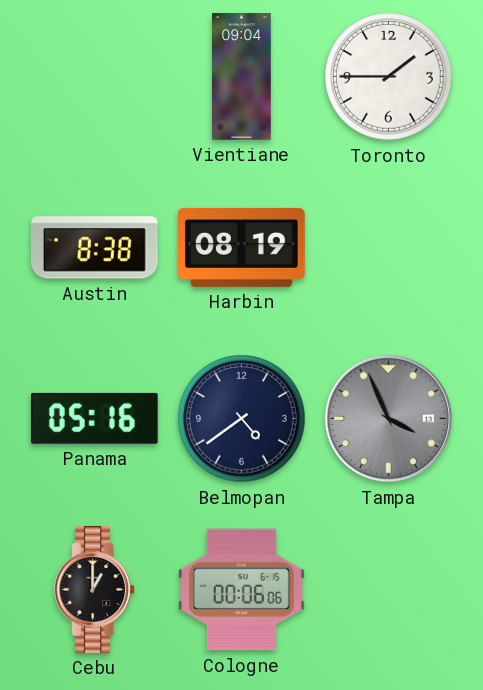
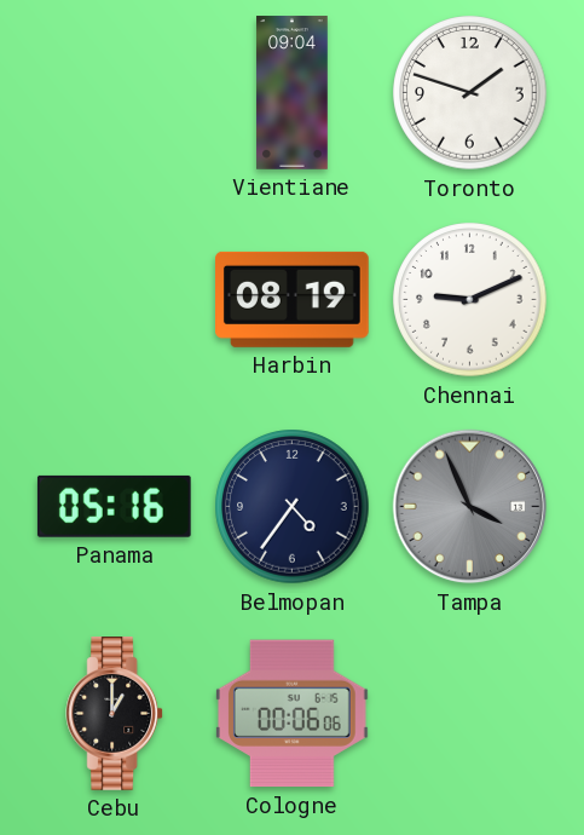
Toronto: 1:45 -> 1:48 (470, 93)
Austin: 8:38 -> none (94, 248)
Chennai: none -> 9:11 (470, 300)
Belmopan: 4:39 -> 4:36 (293, 507)
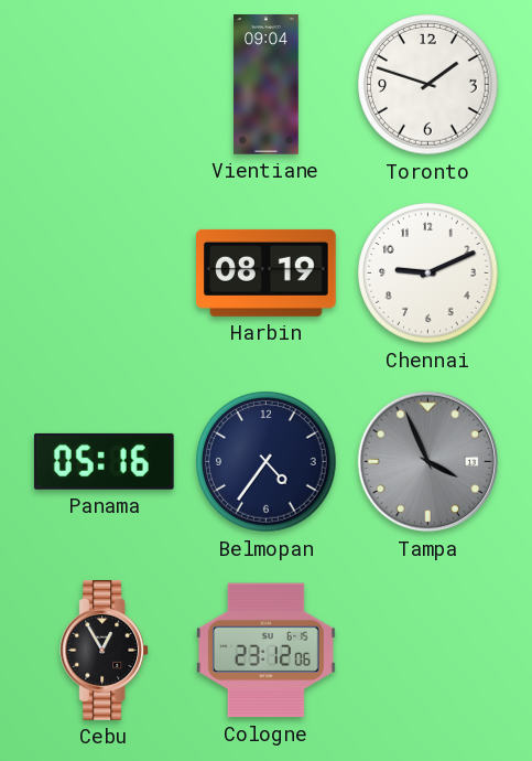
Cebu: 1:00 -> 12:55 (105, 651)
Cologne: 00:06 -> 23:12 (267, 651)
